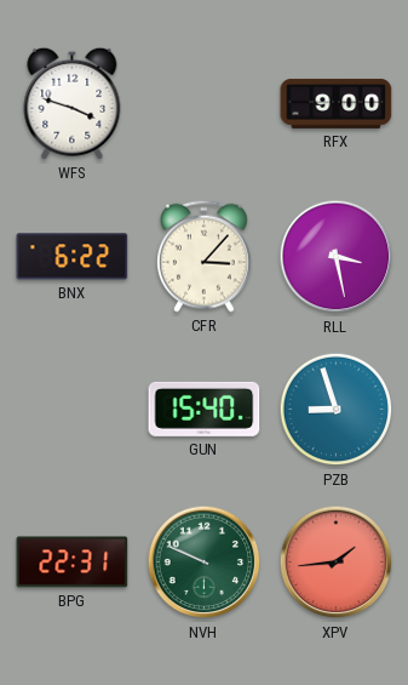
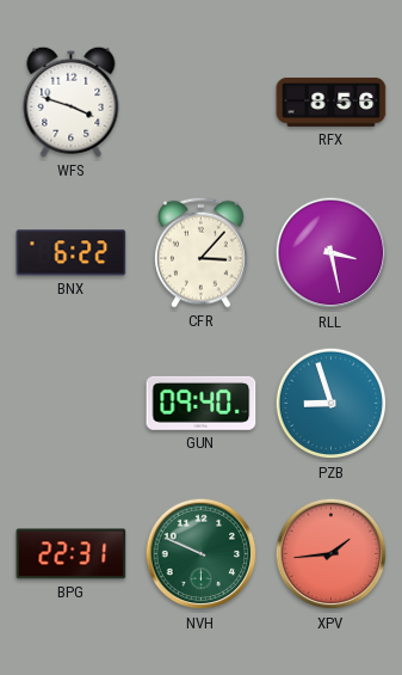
RFX: 9:00 -> 8:56 (332, 102)
GUN: 15:40 -> 09:40 (202, 403)
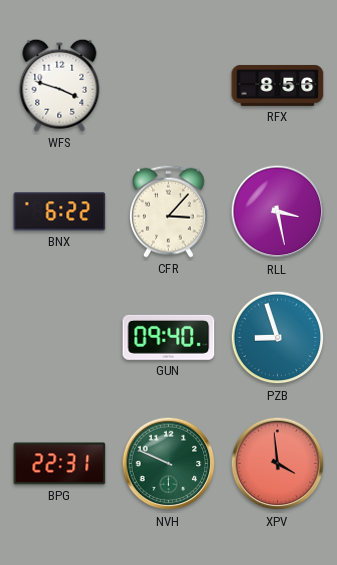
XPV: 1:44 -> 3:59 (278, 464)
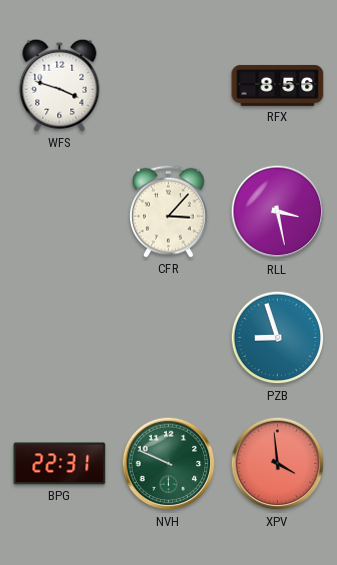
BNX: 6:22 -> none (60, 212)
GUN: 09:40 -> none (169, 337)
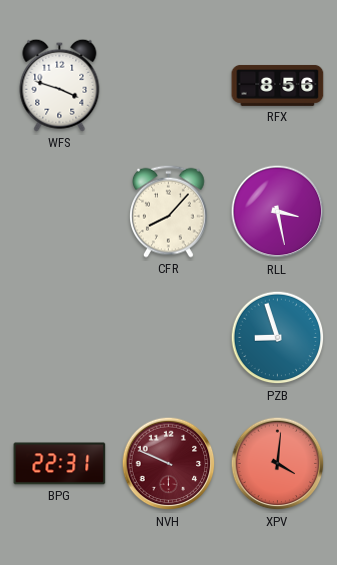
CFR: 3:07 -> 8:07 (169, 211)
NVH dial: green -> burgundy (169, 464)
XPV: 3:59 -> 4:01 (278, 464)
